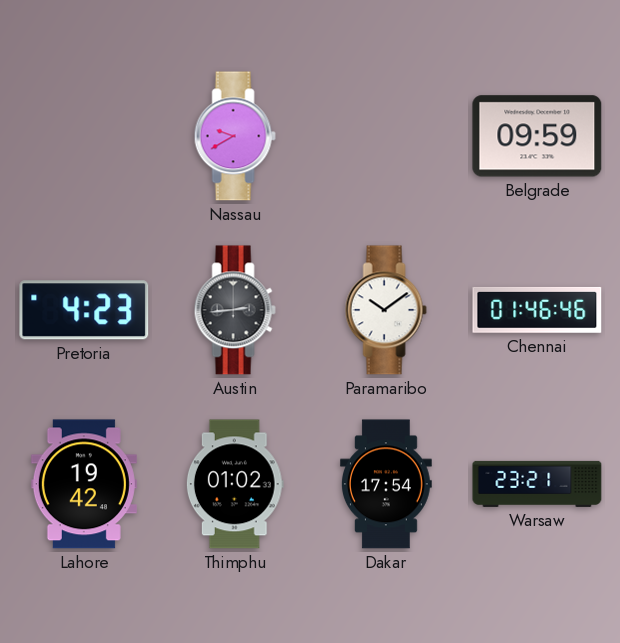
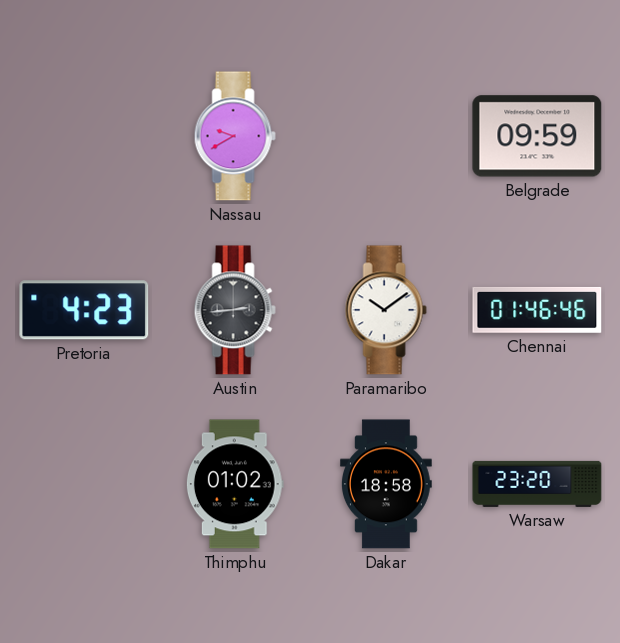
Lahore: 19:42 -> none (84, 484)
Dakar: 17:54 -> 18:58 (386, 484)
Warsaw: 23:21 -> 23:20 (537, 484)
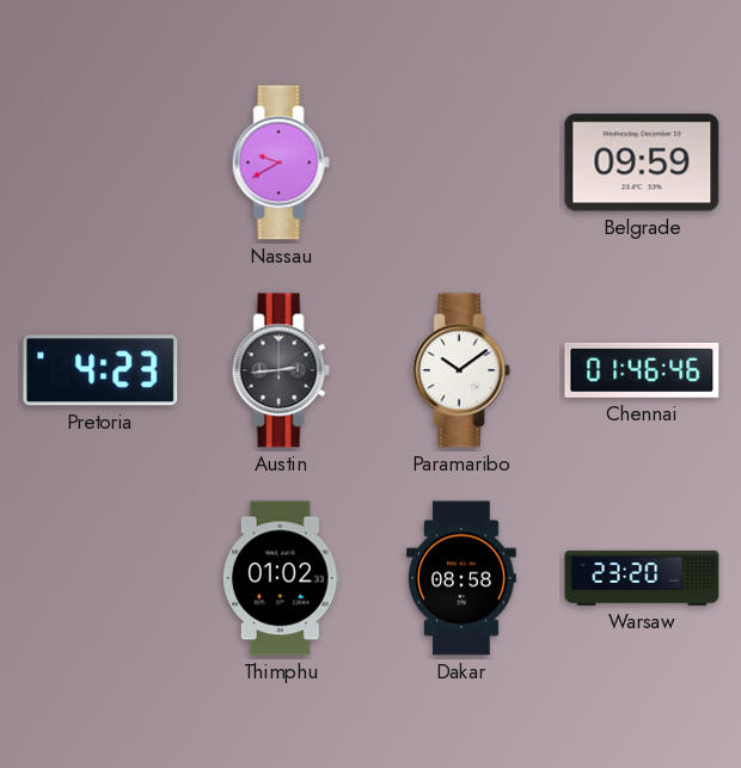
Dakar: 18:58 -> 08:58 (461, 578)
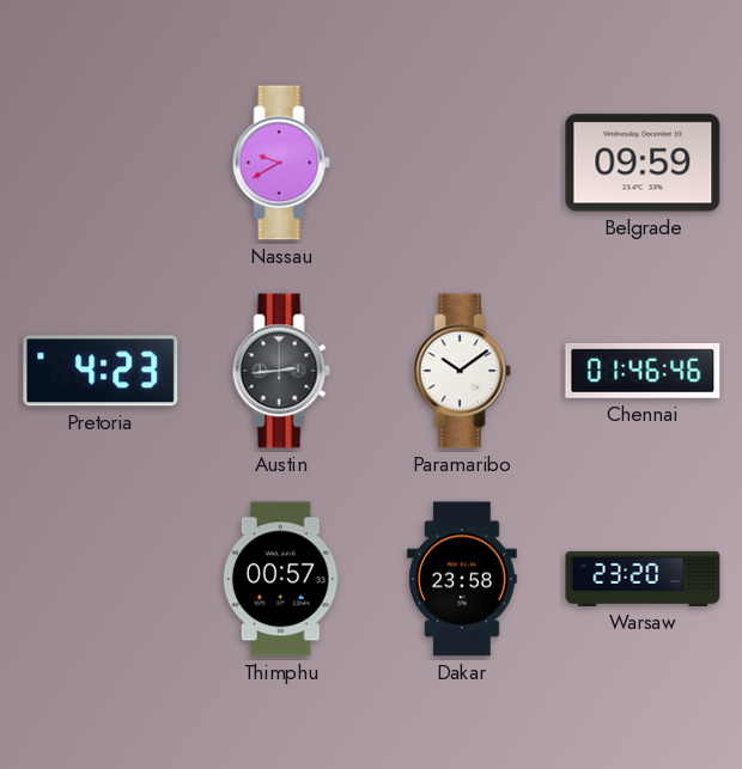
Thimphu: 01:02 -> 00:57 (281, 579)
Dakar: 08:58 -> 23:58 (462, 579)
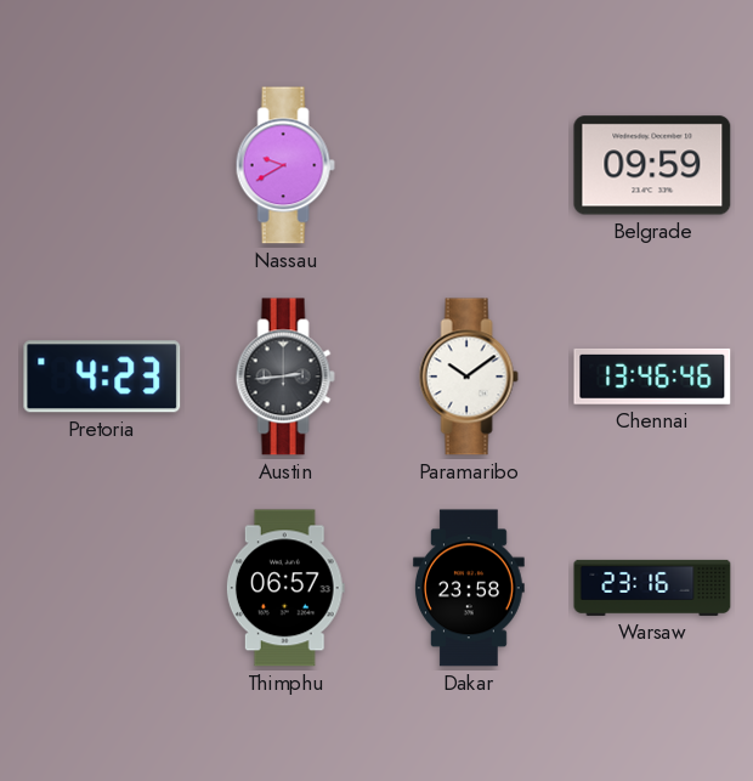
Chennai: 01:46 -> 13:46 (652, 377)
Thimphu: 00:57 -> 06:57 (285, 588)
Warsaw: 23:20 -> 23:16 (652, 588)
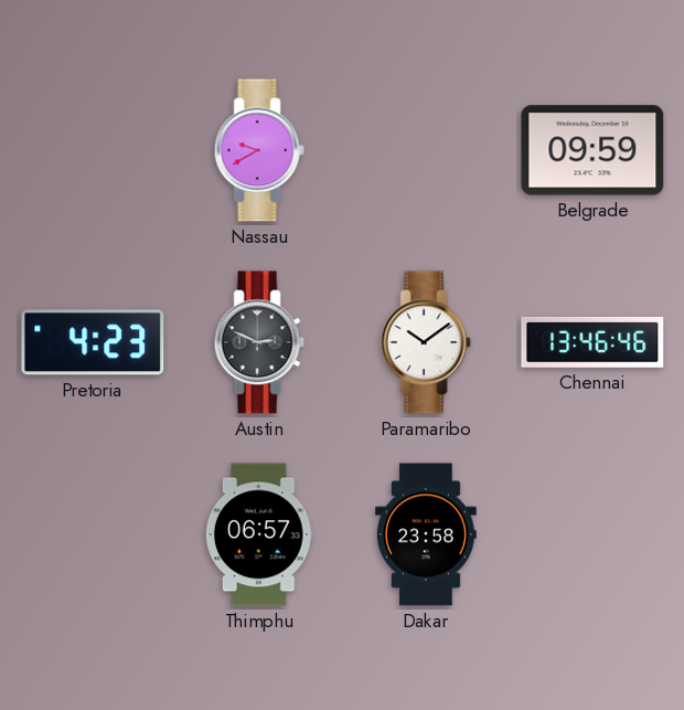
Austin: 2:44 -> 2:49 (259, 342)
Warsaw: 23:16 -> none (652, 588)
